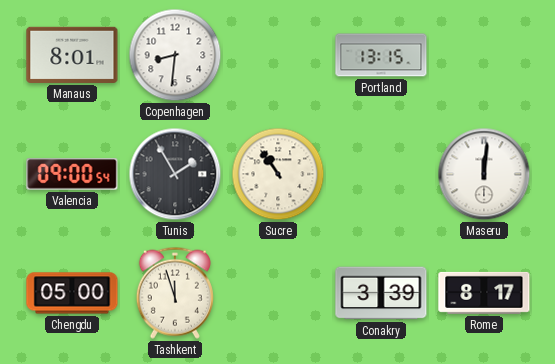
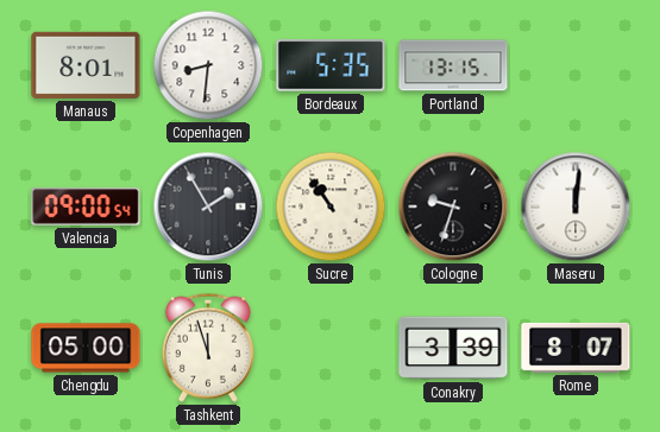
Bordeaux: none -> 5:35 (331, 65)
Cologne: none -> 9:33 (453, 207)
Rome: 8:17 -> 8:07 (576, 348)
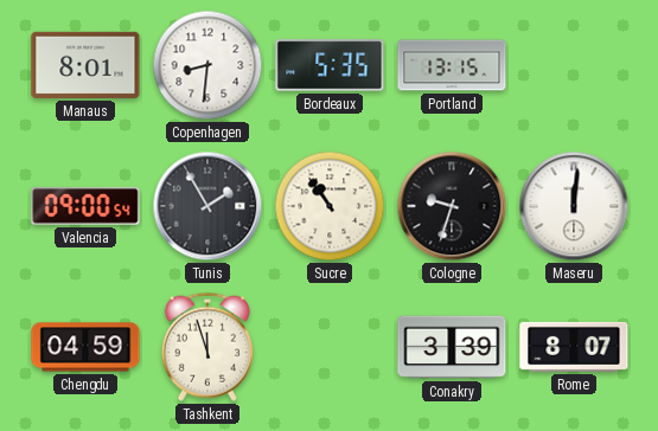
Chengdu: 05:00 -> 04:59 (85, 347)
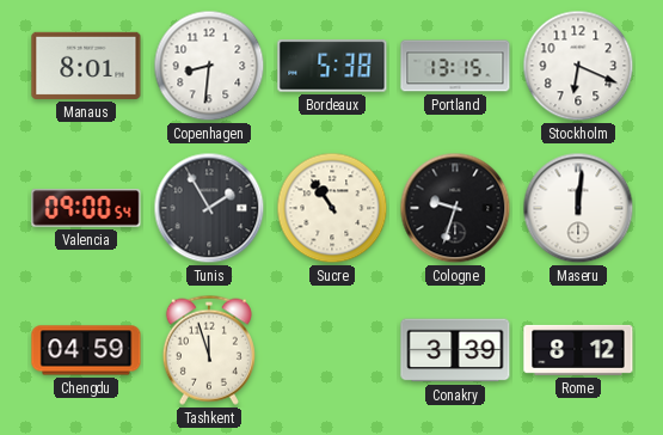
Bordeaux: 5:35 -> 5:38 (332, 66)
Stockholm: none -> 6:19 (578, 66)
Rome: 8:07 -> 8:12 (578, 350)
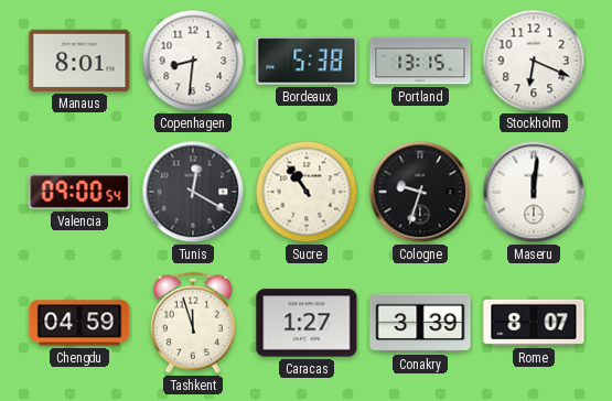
Tunis: 1:55 -> 12:20 (193, 192)
Caracas: none -> 1:27 (307, 323)
Rome: 8:12 -> 8:07 (534, 323)
